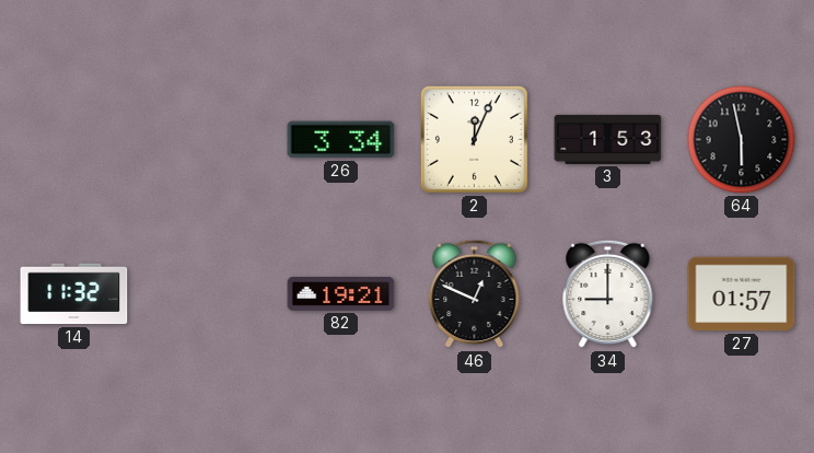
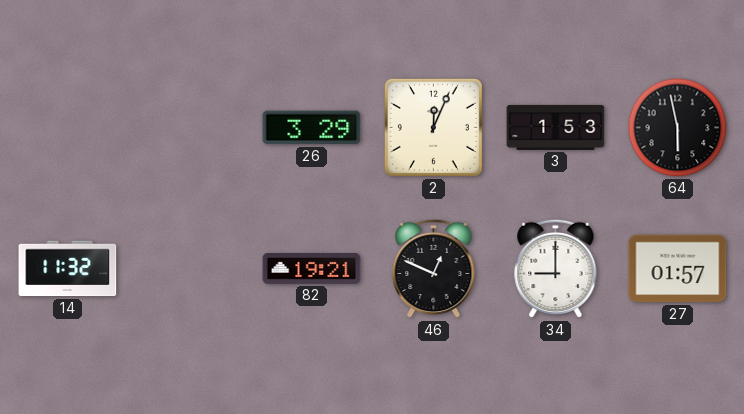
26: 3:34 -> 3:29 (312, 128)
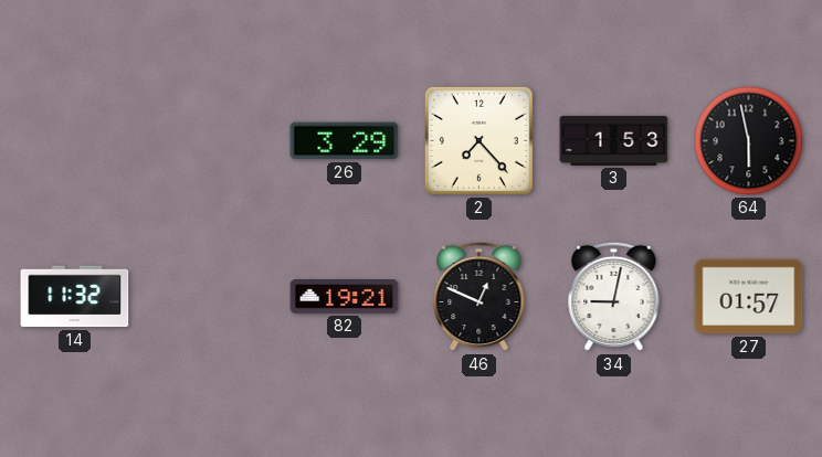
2: 12:04 -> 7:23 (478, 140)
34: 9:00 -> 9:02 (614, 297)
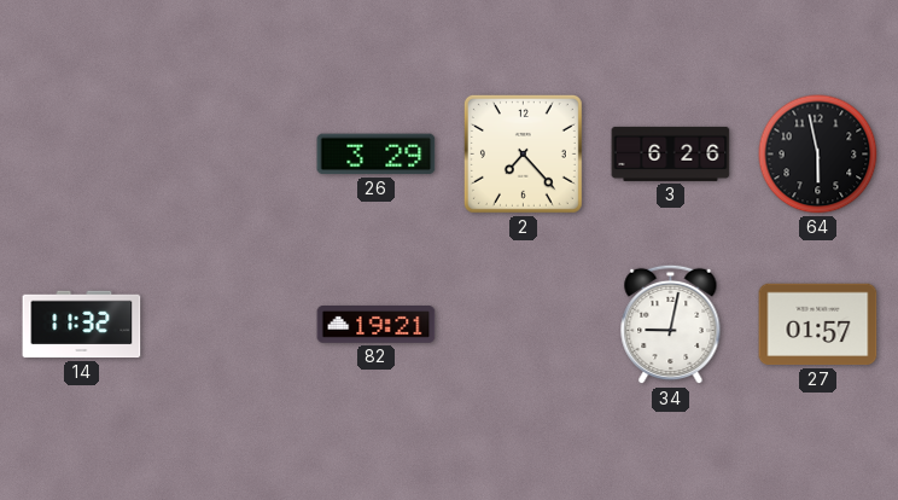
3: 1:53 -> 6:26 (671, 153)
46: 12:49 -> none (479, 297)
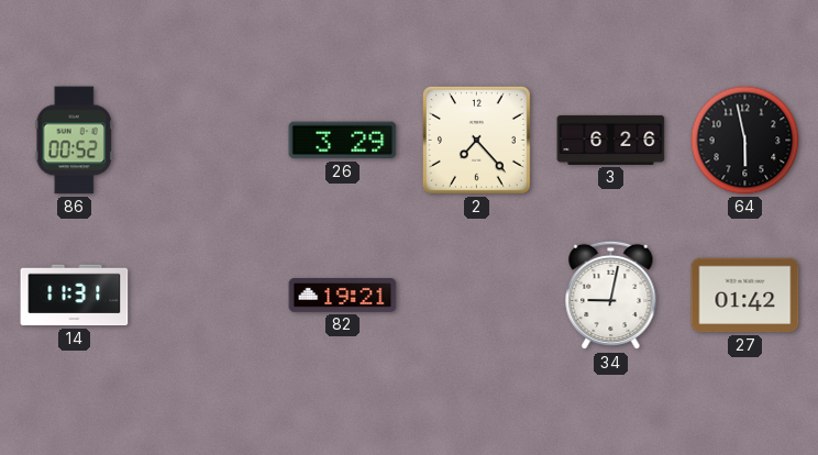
86: none -> 00:52 (74, 141)
14: 11:32 -> 11:31 (75, 296)
27: 01:57 -> 01:42 (745, 296)
